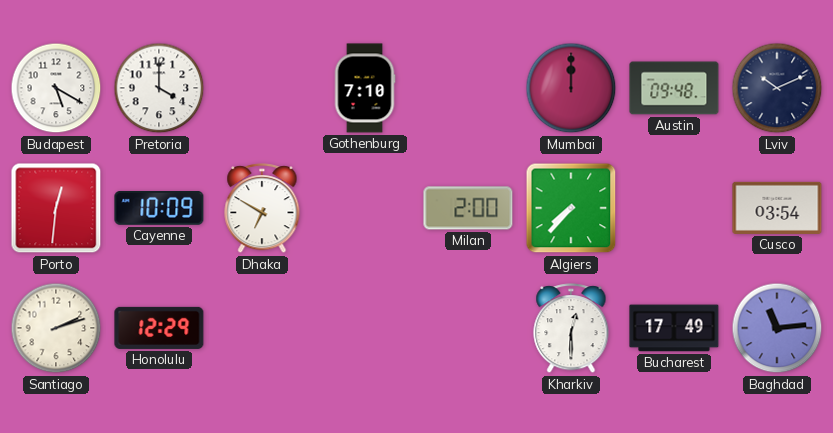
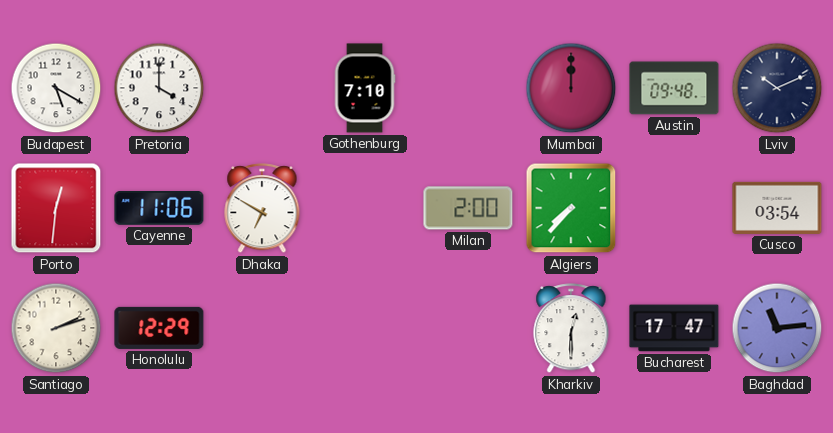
Cayenne: 10:09 -> 11:06 (159, 209)
Bucharest: 17:49 -> 17:47 (674, 328)
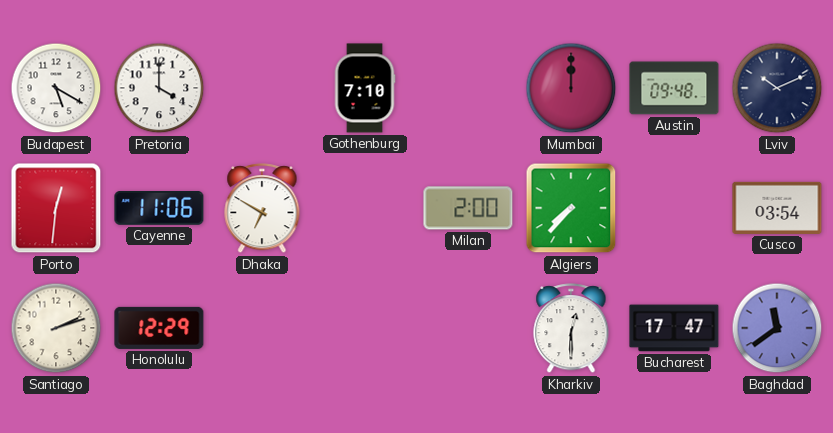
Baghdad: 11:14 -> 11:39 (777, 328)
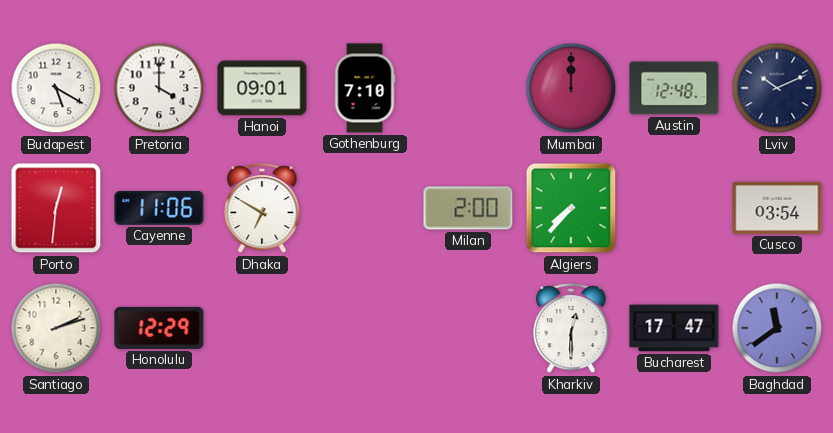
Hanoi: none -> 09:01 (262, 88)
Austin: 09:48 -> 12:48 (674, 88)
